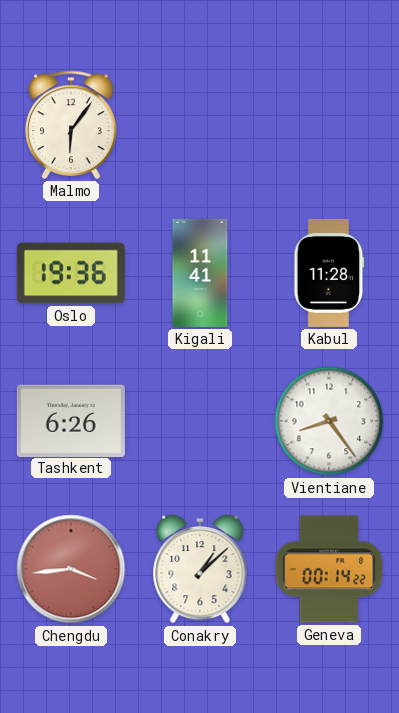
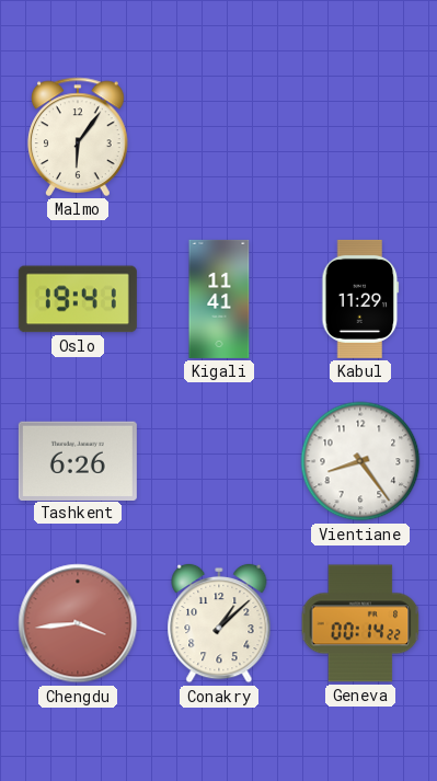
Oslo: 19:36 -> 19:41 (78, 299)
Kabul: 11:28 -> 11:29 (360, 299)
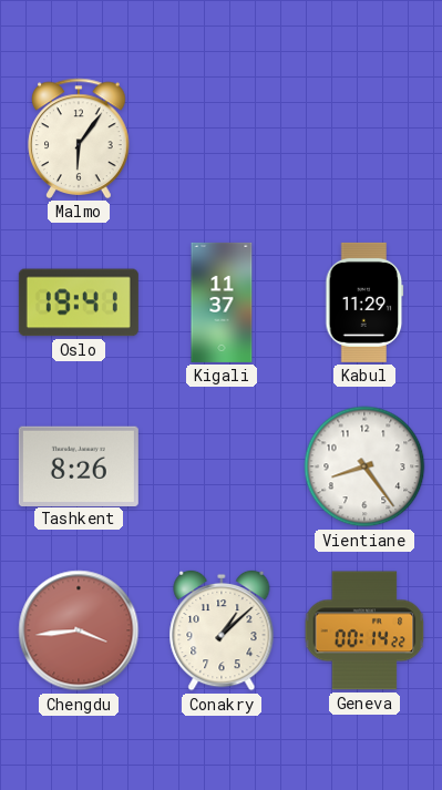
Kigali: 11:41 -> 11:37 (222, 302)
Tashkent: 6:26 -> 8:26 (79, 465)
